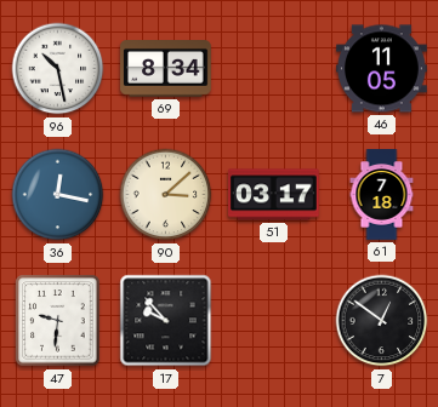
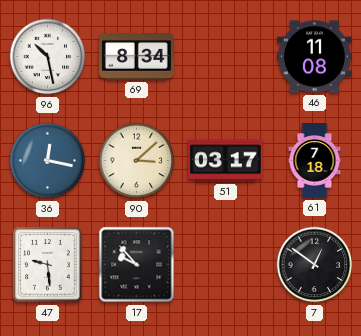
46: 11:05 -> 11:08 (315, 57)
47: 9:31 -> 9:29 (48, 265)
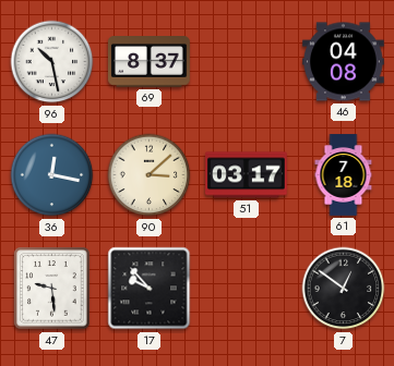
69: 8:34 -> 8:37 (150, 62)
46: 11:08 -> 04:08 (344, 62)
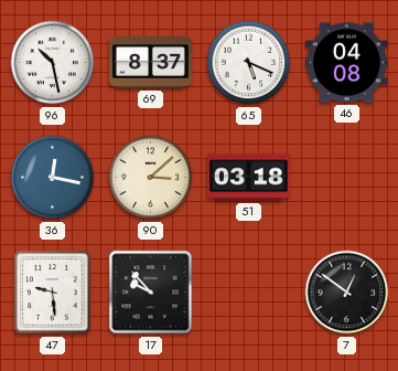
65: none -> 5:19 (249, 63)
51: 03:17 -> 03:18 (249, 178)
61: 7:18 -> none (344, 175)
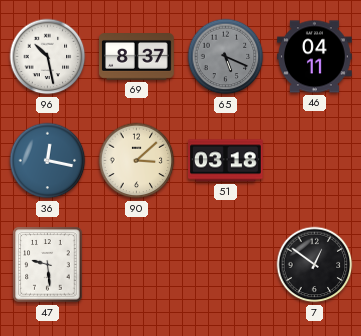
65 dial: white -> grey (226, 57)
46: 04:08 -> 04:11 (315, 57)
17: 9:53 -> none (151, 293)
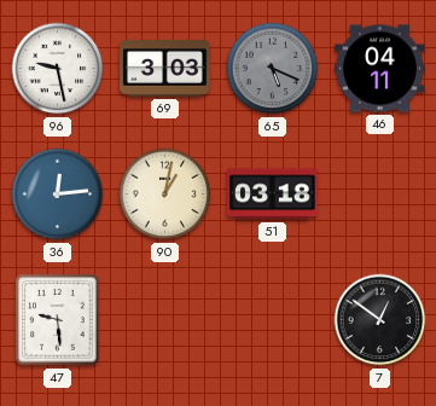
96: 10:28 -> 9:28 (58, 69)
69: 8:37 -> 3:03 (165, 69)
36: 12:17 -> 12:14 (58, 195)
90: 3:08 -> 1:02 (165, 195)
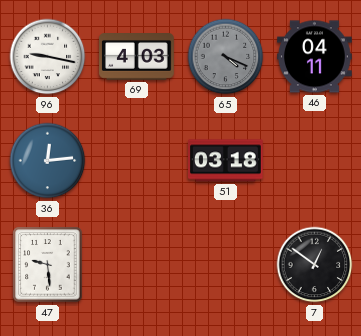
96: 9:28 -> 9:17 (48, 57)
69: 3:03 -> 4:03 (137, 57)
65: 5:19 -> 4:19 (226, 57)
90: 1:02 -> none (165, 195)
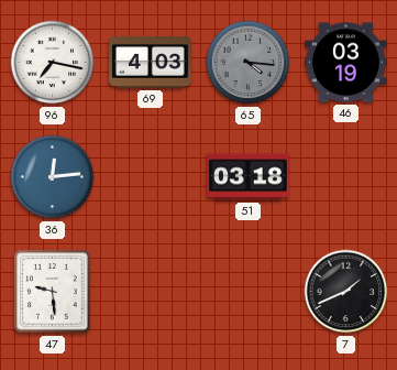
96: 9:17 -> 7:17 (53, 63)
65: 4:19 -> 4:16 (249, 63)
46: 04:11 -> 03:19 (346, 63)
7: 12:51 -> 1:41 (346, 292)
